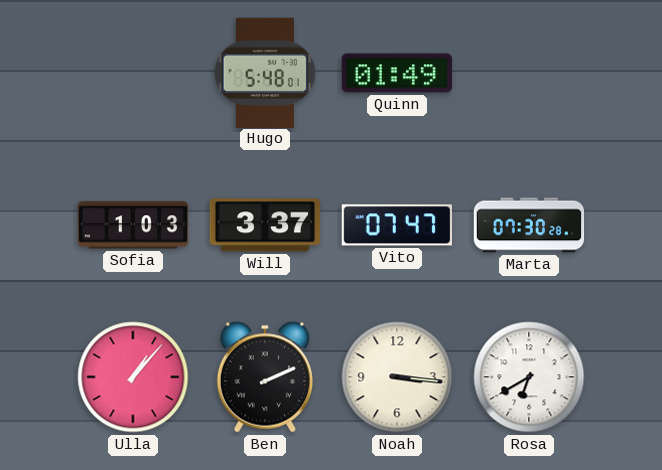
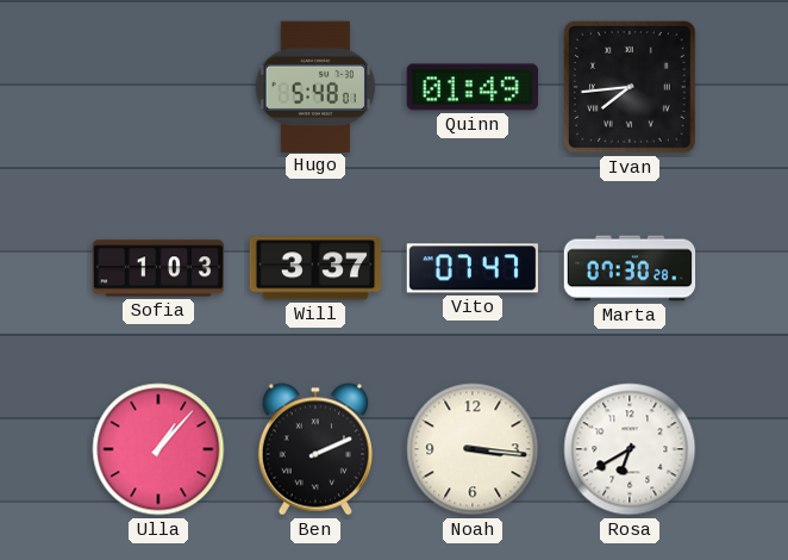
Ivan: none -> 7:44 (630, 87)
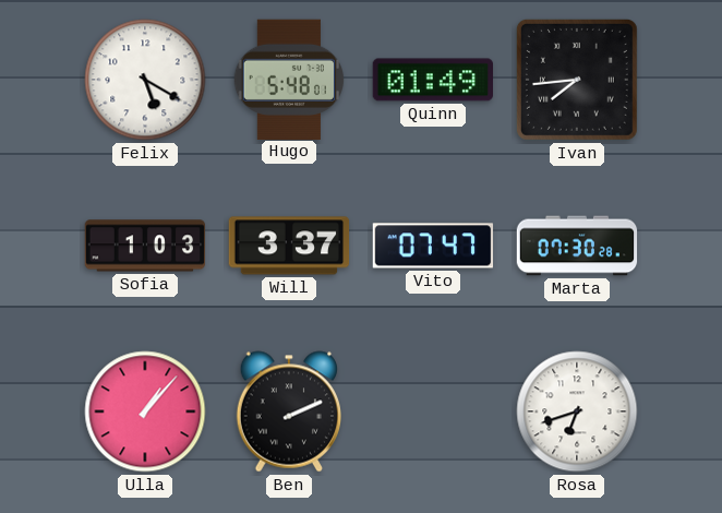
Felix: none -> 5:20 (145, 80)
Noah: 3:16 -> none (473, 449)
Rosa: 6:40 -> 6:42 (577, 411)
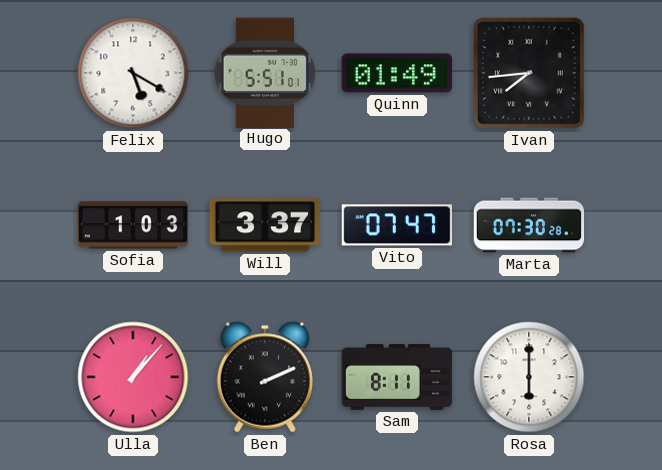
Hugo: 5:48 -> 5:51 (264, 72)
Sam: none -> 8:11 (397, 377)
Rosa: 6:42 -> 6:00 (529, 377)
